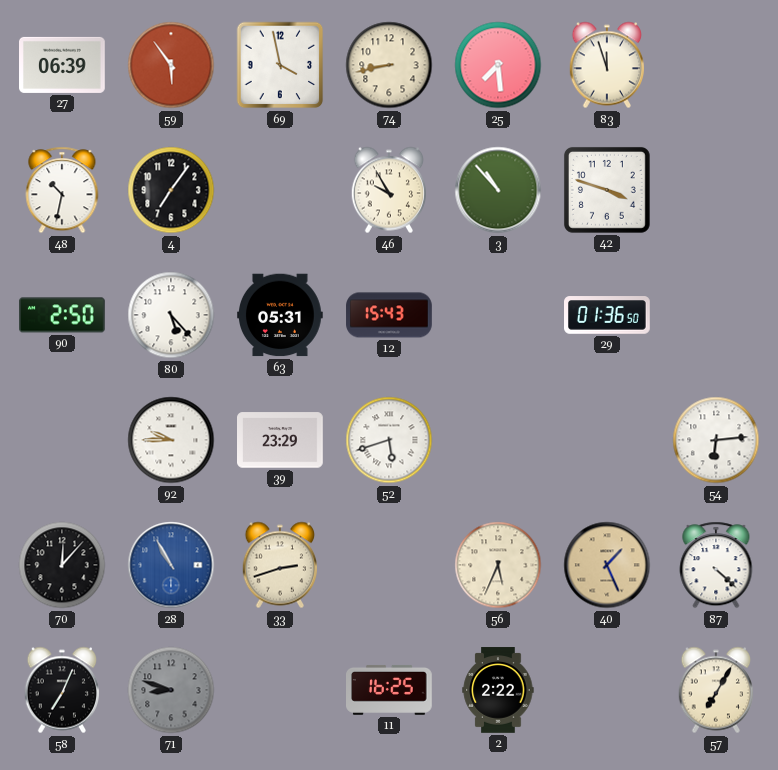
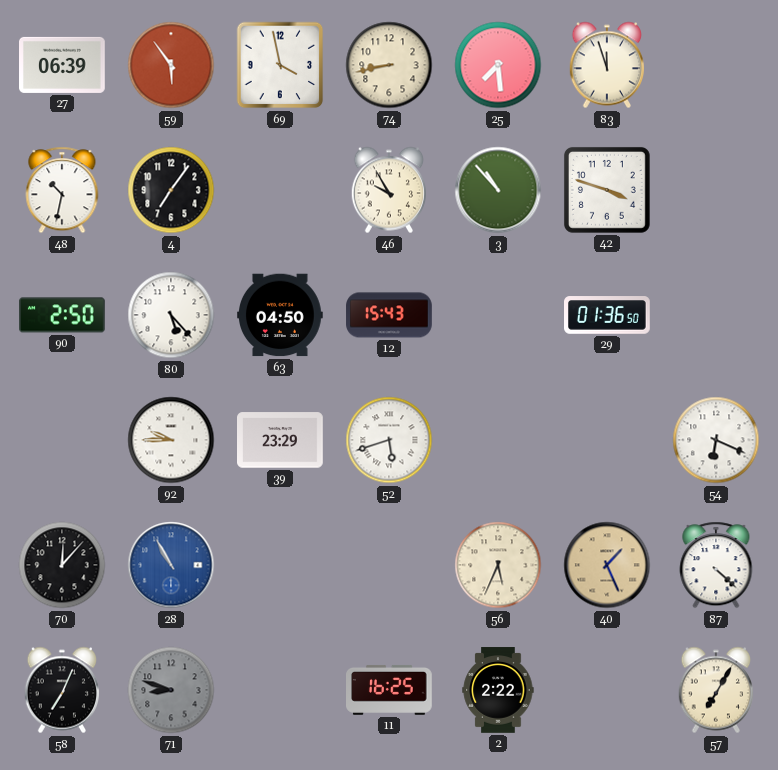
63: 05:31 -> 04:50 (281, 315)
54: 6:14 -> 6:19 (716, 440)
33: 2:42 -> none (279, 565)
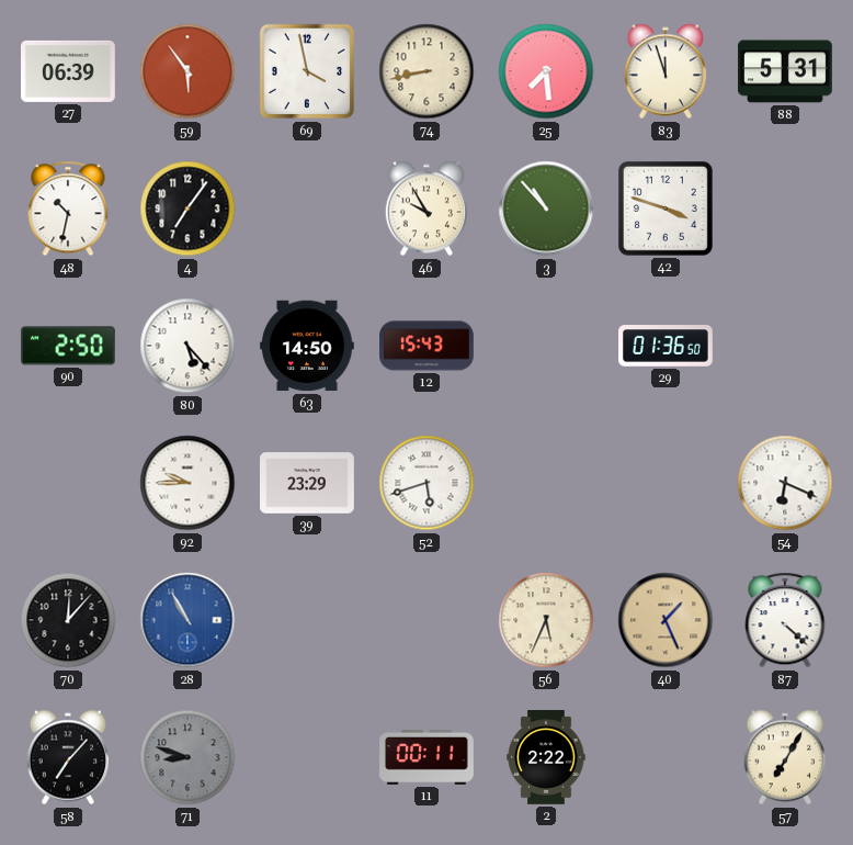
88: none -> 5:31 (786, 71)
63: 04:50 -> 14:50 (308, 346)
58: 7:04 -> 7:07 (67, 757)
11: 16:25 -> 00:11 (428, 757)
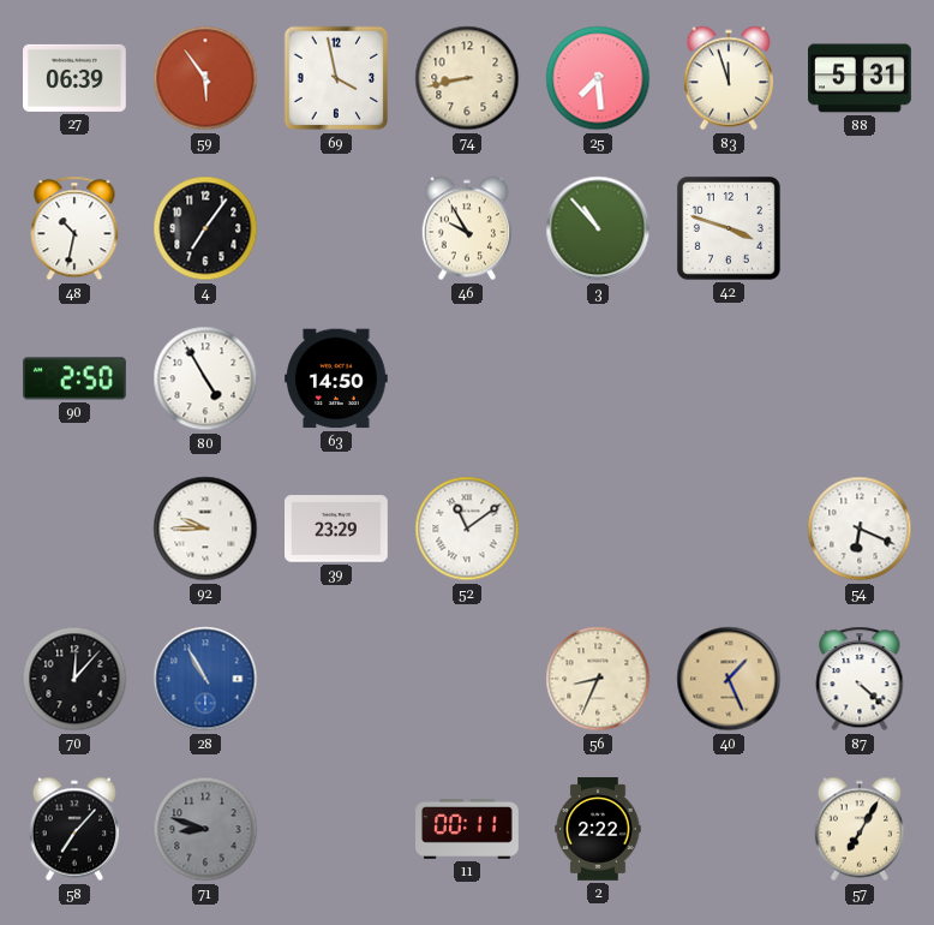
80: 5:23 -> 4:55 (205, 378)
12: 15:43 -> none (426, 346)
29: 01:36 -> none (667, 346)
52: 5:42 -> 11:09 (467, 529)
56: 5:34 -> 8:34 (598, 679)
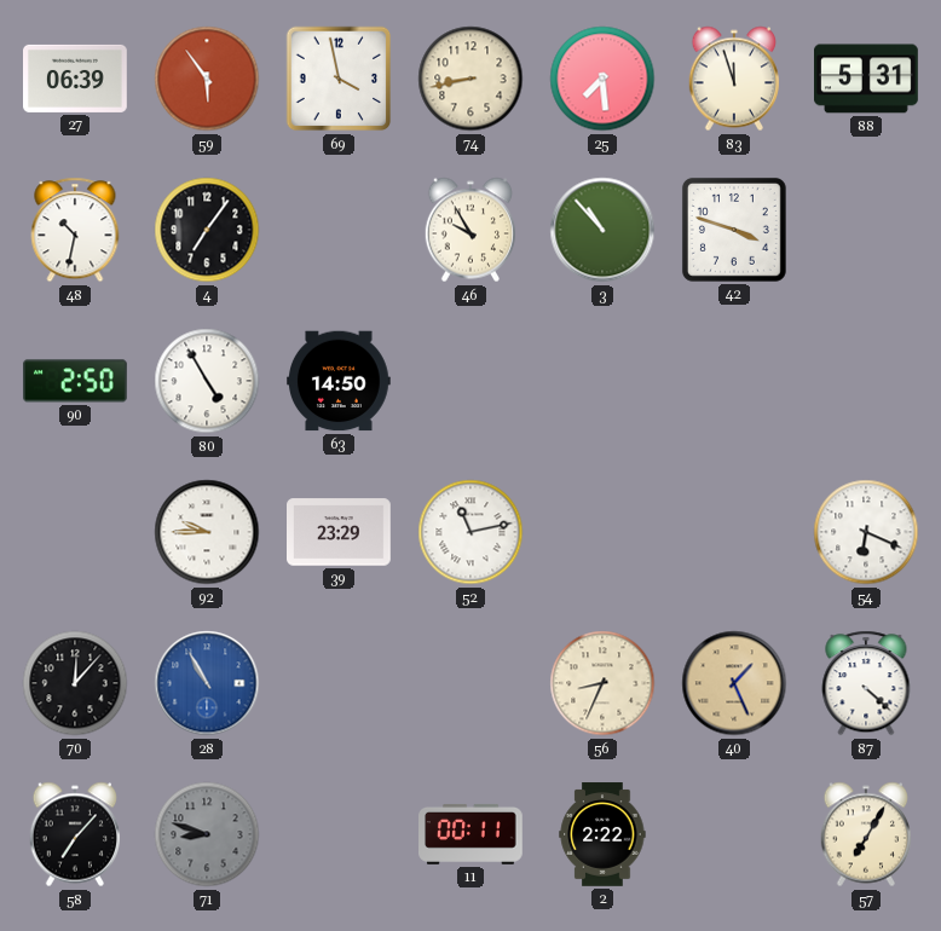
52: 11:09 -> 11:13 (470, 532)
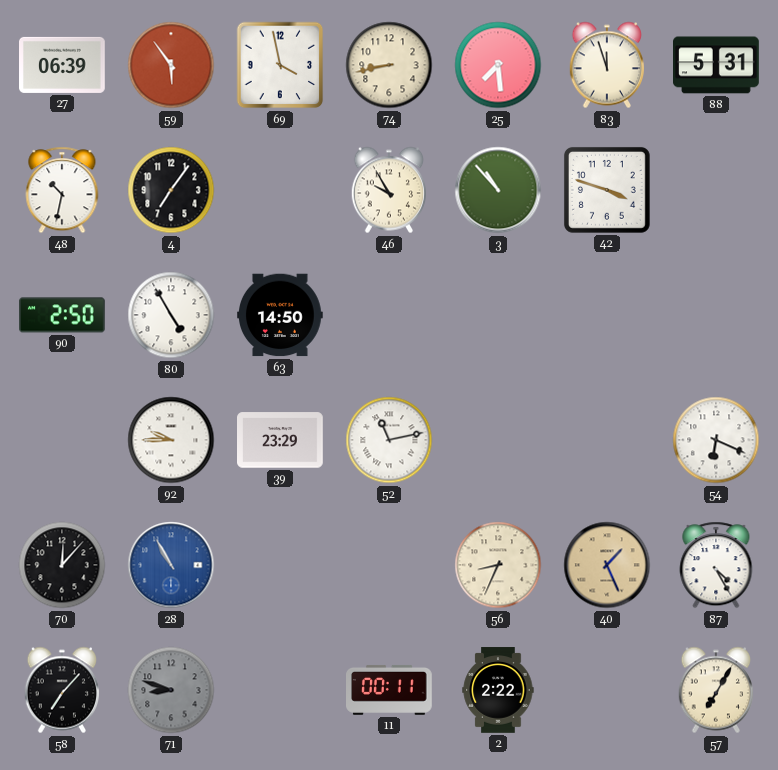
87: 4:22 -> 4:25 (716, 565)
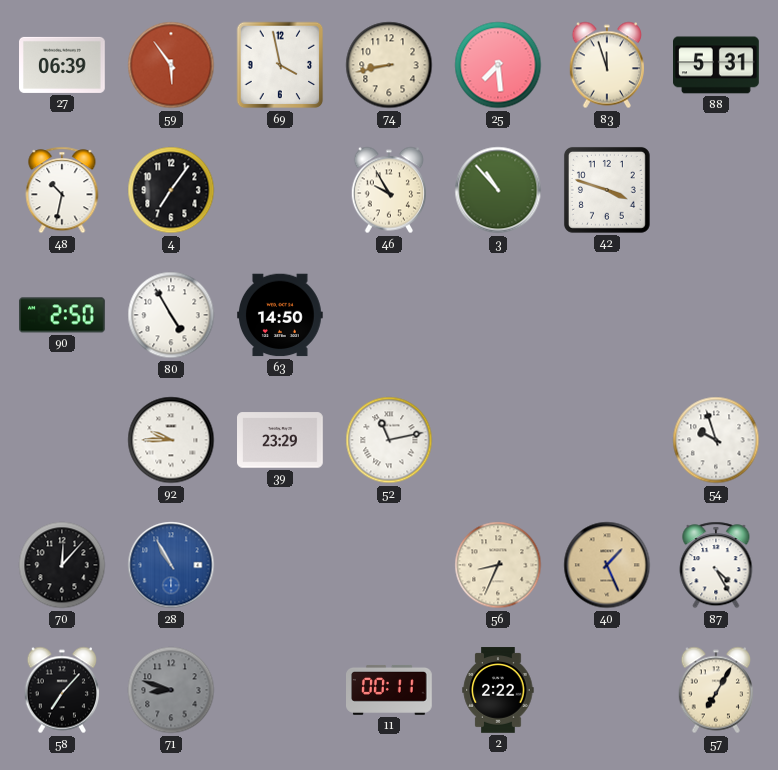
54: 6:19 -> 9:57 (716, 440)
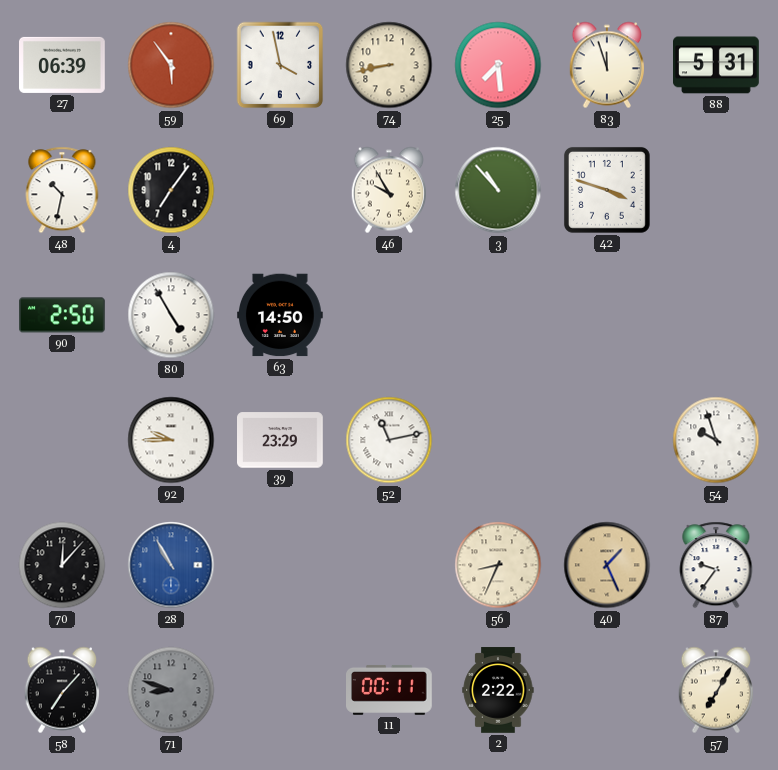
87: 4:25 -> 9:36 (716, 565)
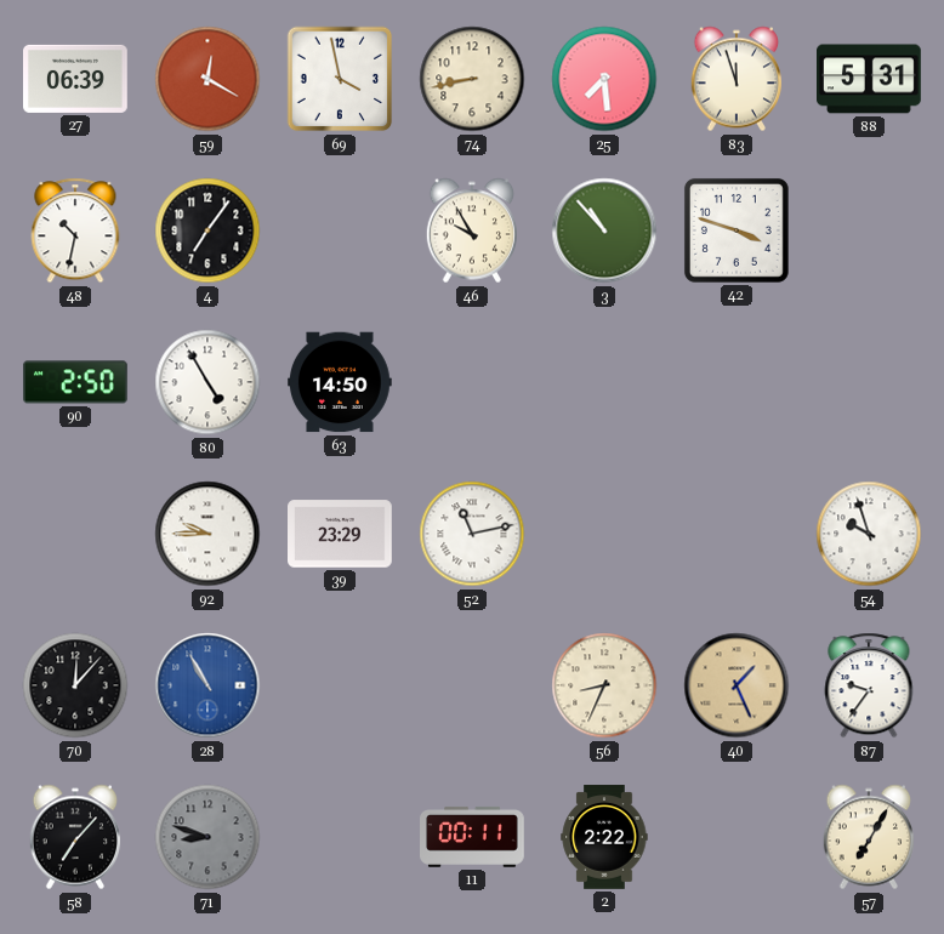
59: 5:54 -> 12:20 (207, 79)
